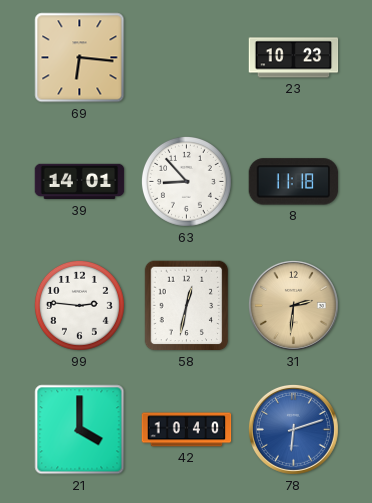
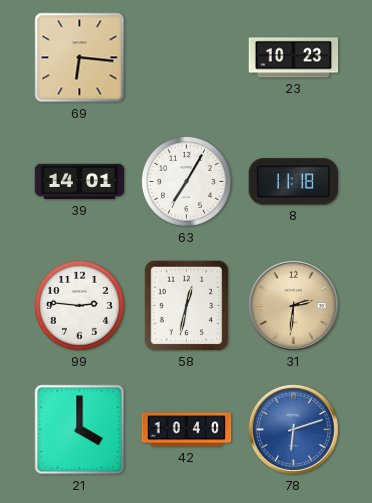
63: 8:53 -> 7:05 (186, 181)
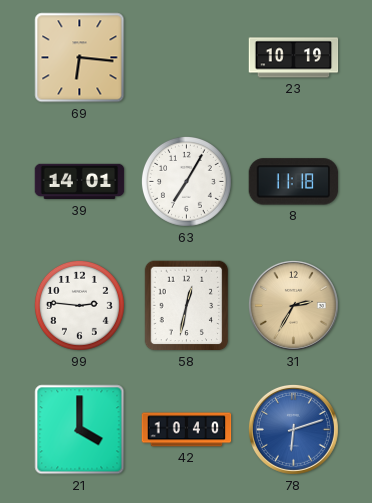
23: 10:23 -> 10:19 (294, 58)
31: 2:31 -> 2:35 (293, 305)
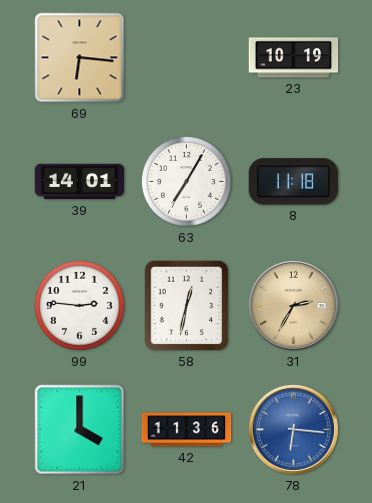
42: 10:40 -> 11:36 (187, 430)
78: 6:12 -> 6:16 (293, 429)
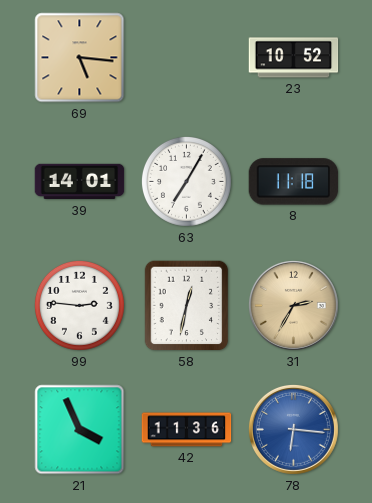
69: 6:16 -> 5:16 (80, 58)
23: 10:19 -> 10:52 (294, 58)
21: 4:00 -> 3:56 (80, 430)
